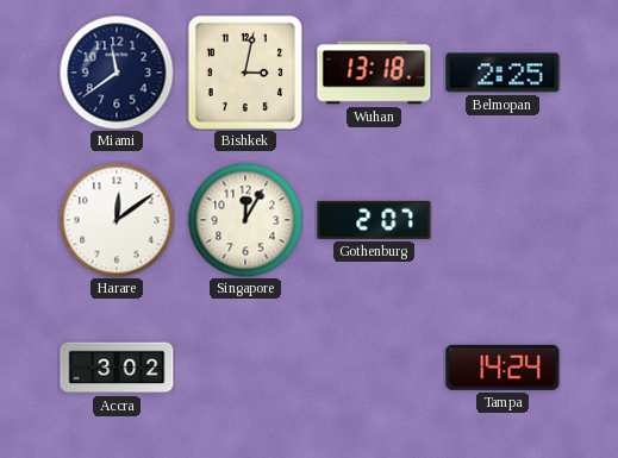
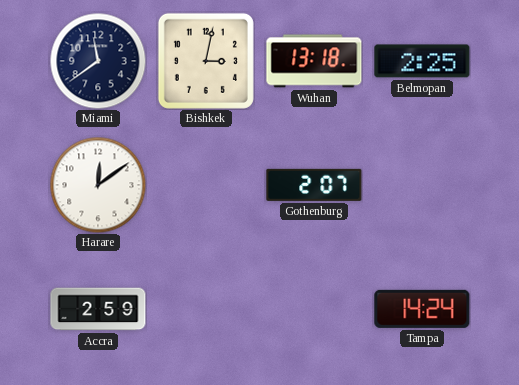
Singapore: 12:05 -> none (245, 220)
Accra: 3:02 -> 2:59 (98, 309)
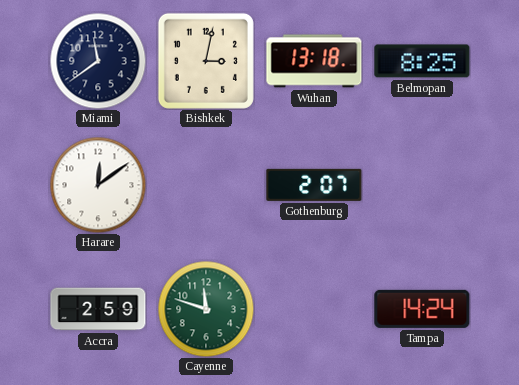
Belmopan: 2:25 -> 8:25 (422, 61)
Cayenne: none -> 11:48 (206, 309)
